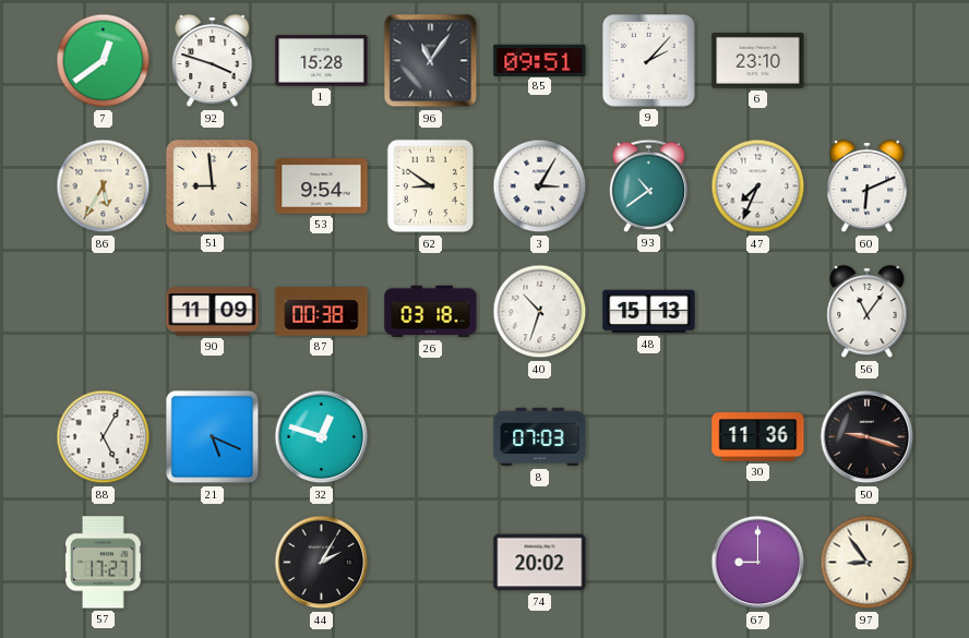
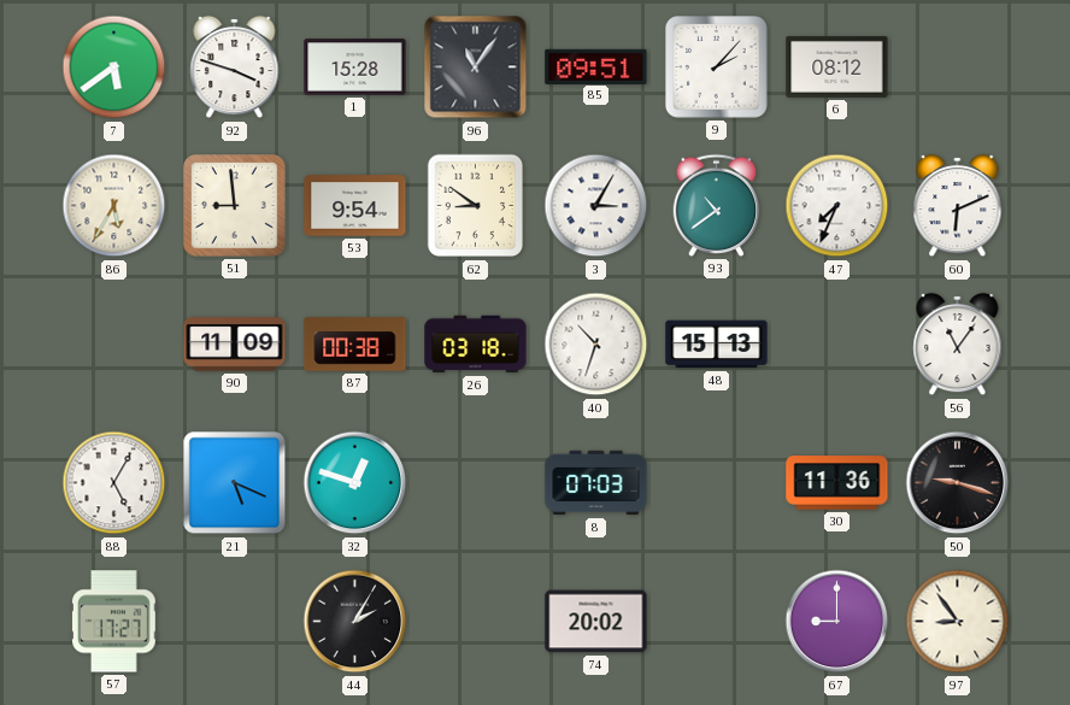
7: 12:39 -> 5:39 (114, 67)
6: 23:10 -> 08:12 (837, 66)
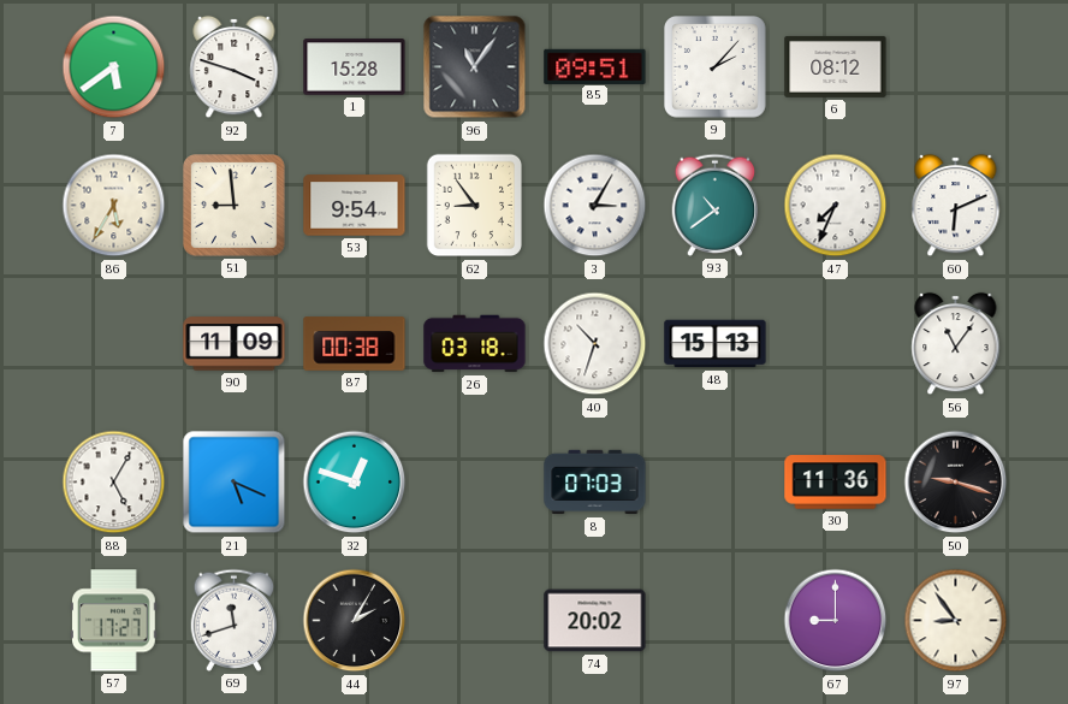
62: 8:51 -> 8:54 (475, 206)
69: none -> 11:42 (235, 620)
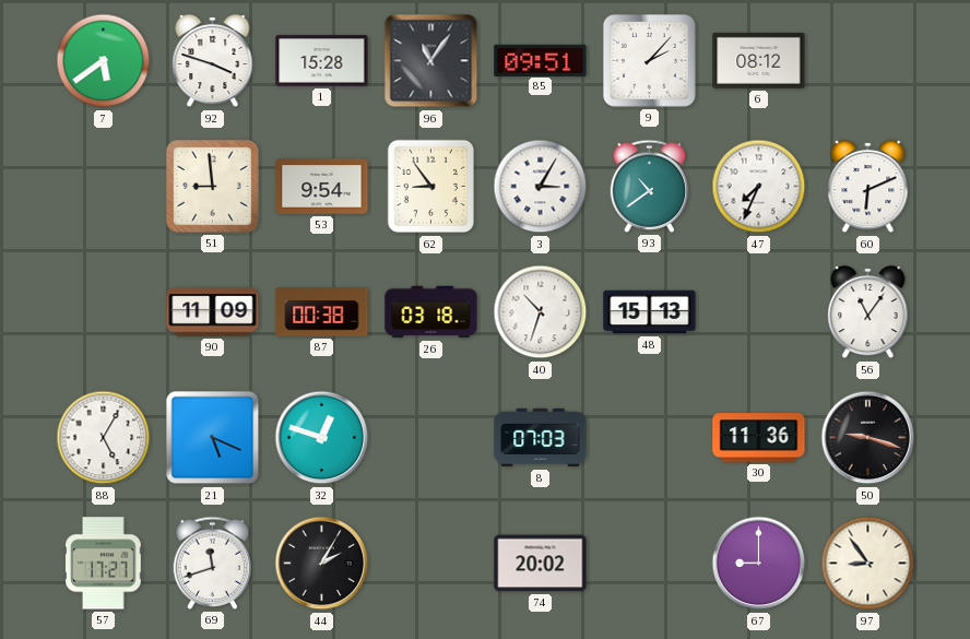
86: 5:35 -> none (114, 206)
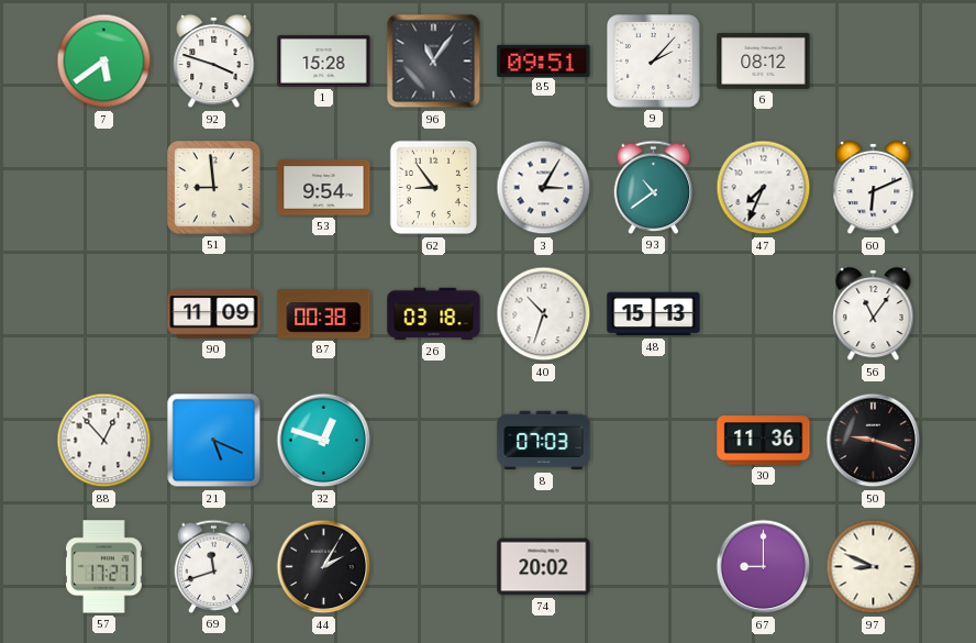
88: 5:05 -> 12:53 (104, 441)
97: 8:54 -> 8:49 (874, 567)
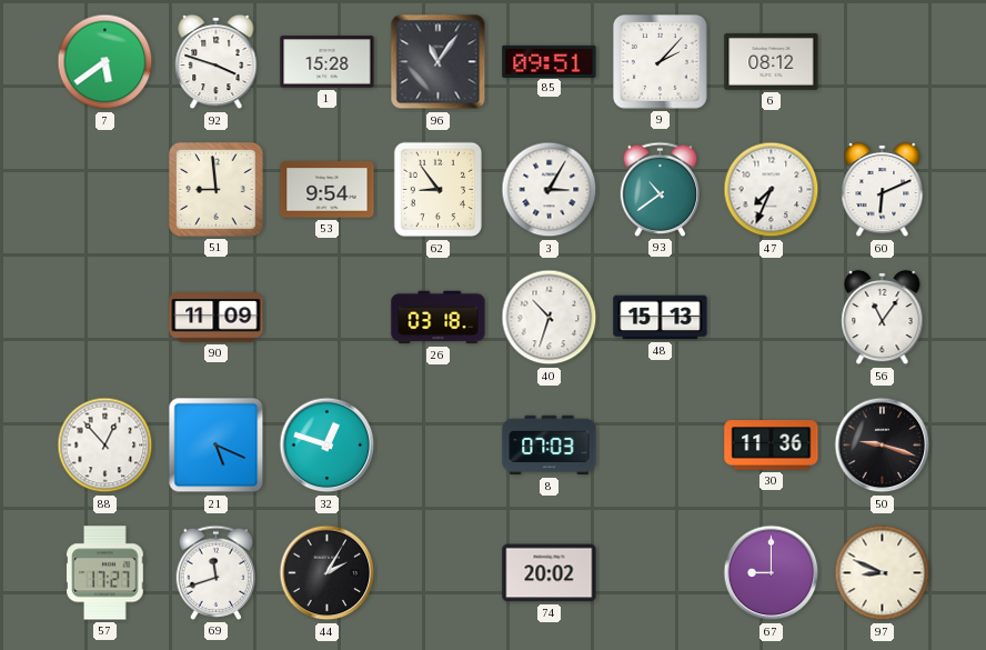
87: 00:38 -> none (324, 314)
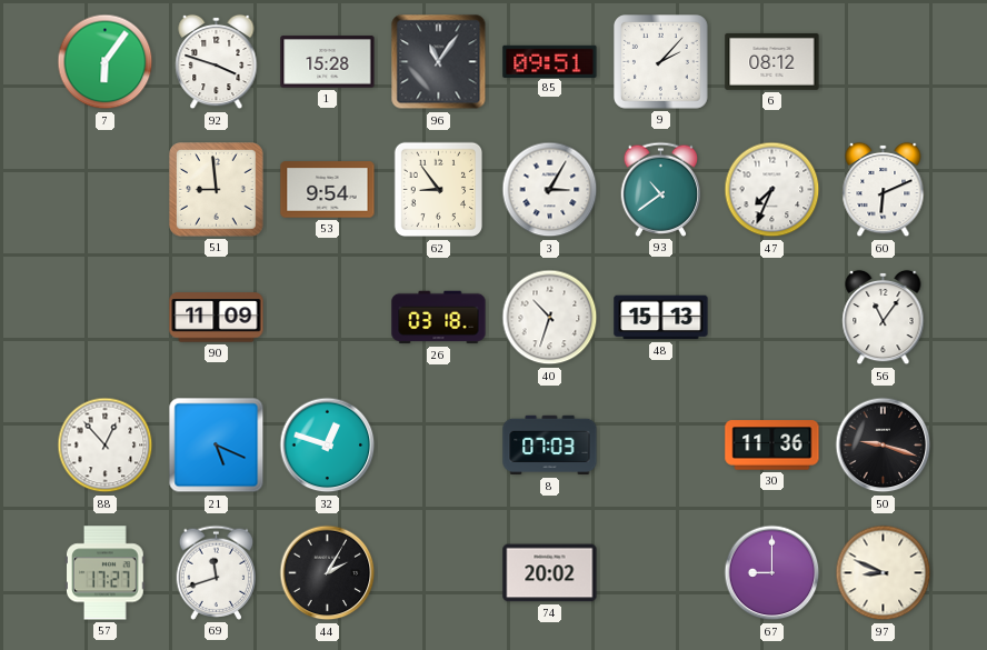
7: 5:39 -> 6:06 (106, 62)
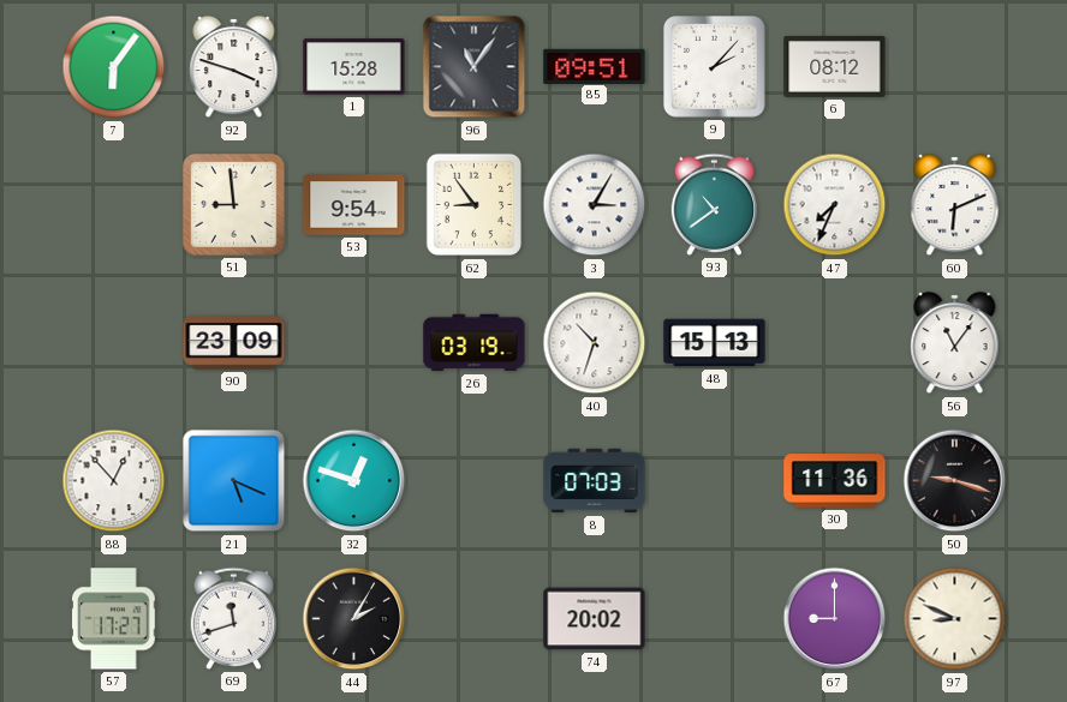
90: 11:09 -> 23:09 (234, 343)
26: 03:18 -> 03:19 (475, 343)
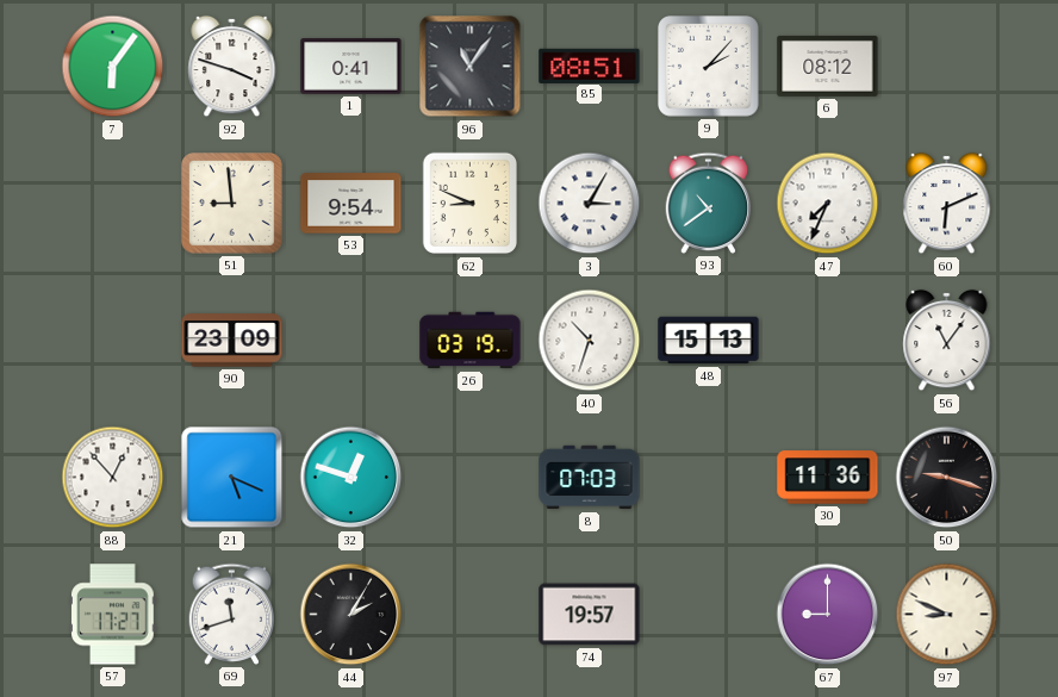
1: 15:28 -> 0:41 (351, 67)
85: 09:51 -> 08:51 (590, 66)
62: 8:54 -> 8:49 (471, 204)
74: 20:02 -> 19:57 (590, 615)
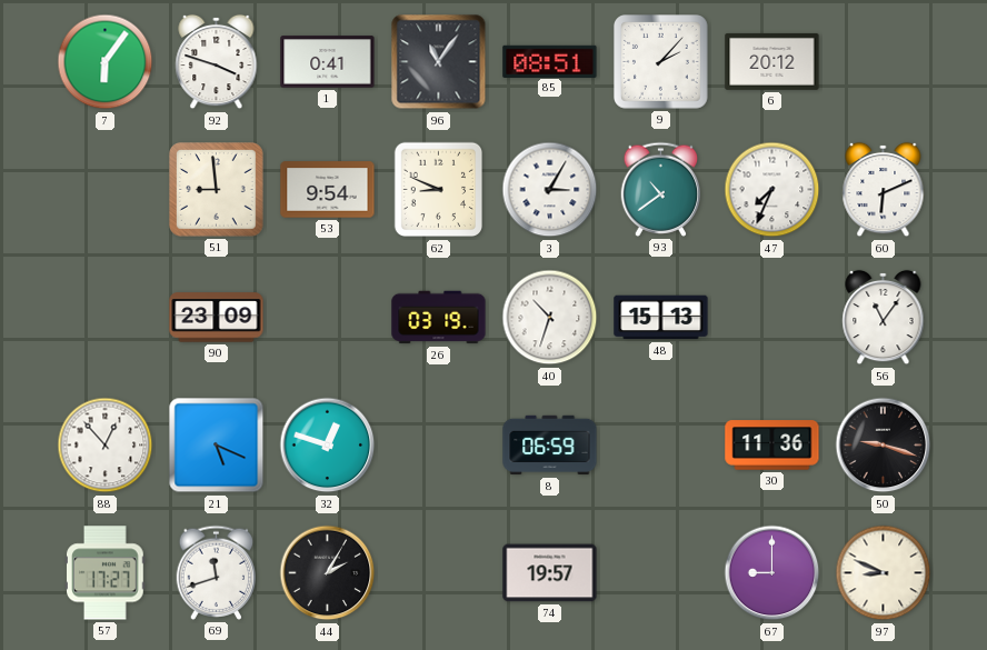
6: 08:12 -> 20:12 (772, 61)
8: 07:03 -> 06:59 (550, 446)
